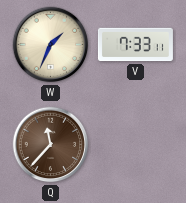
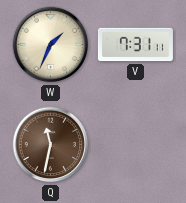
V: 7:33 -> 7:31 (135, 45)
Q: 11:37 -> 11:32 (51, 145)
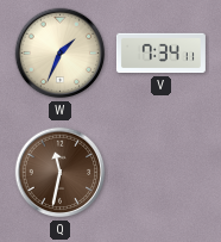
V: 7:31 -> 7:34 (160, 54)
